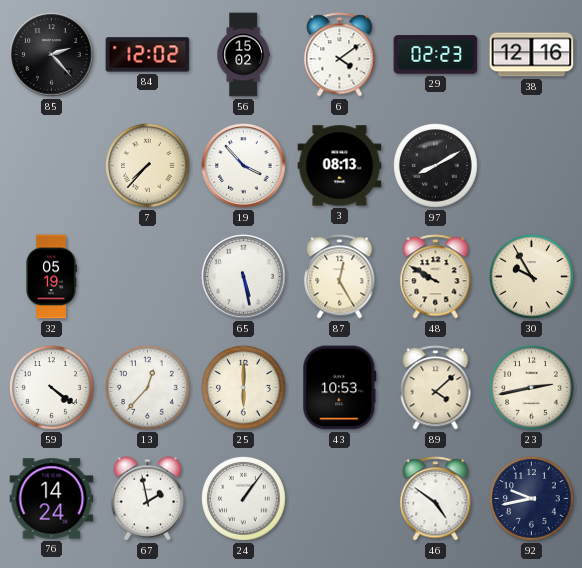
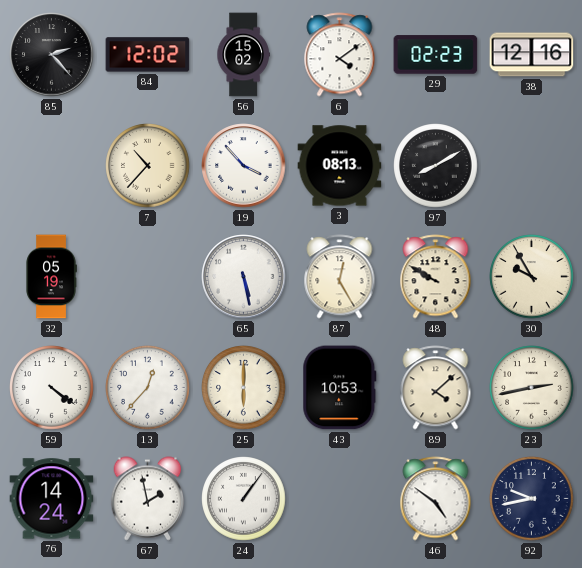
7: 7:37 -> 10:37 (148, 166)
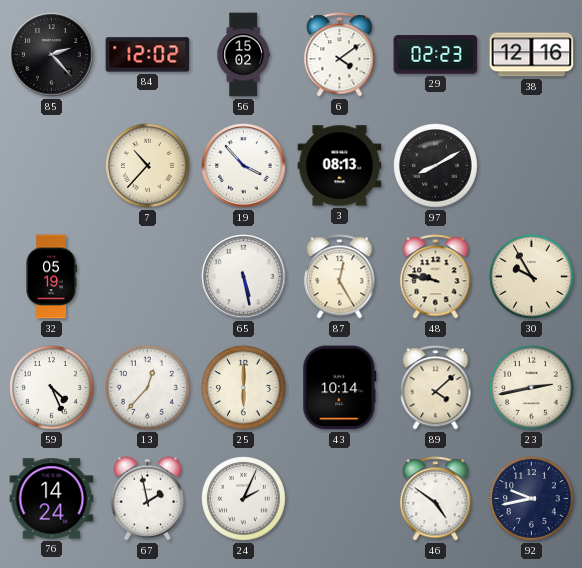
48: 9:50 -> 9:47 (436, 277)
59: 4:21 -> 4:26 (52, 388)
43: 10:53 -> 10:14 (340, 388)
24: 1:06 -> 2:04 (244, 499)
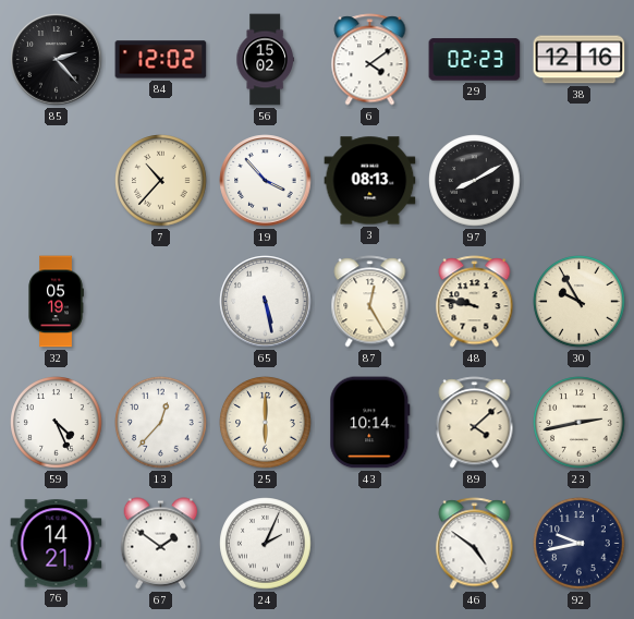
76: 14:24 -> 14:21 (57, 544)
67: 1:58 -> 1:51 (161, 544)
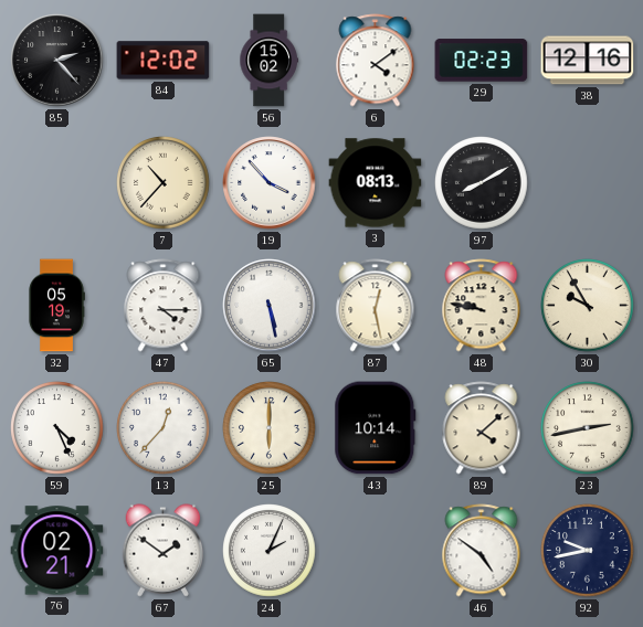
47: none -> 4:15 (164, 306)
87: 12:25 -> 12:28 (376, 306)
76: 14:21 -> 02:21 (57, 551)
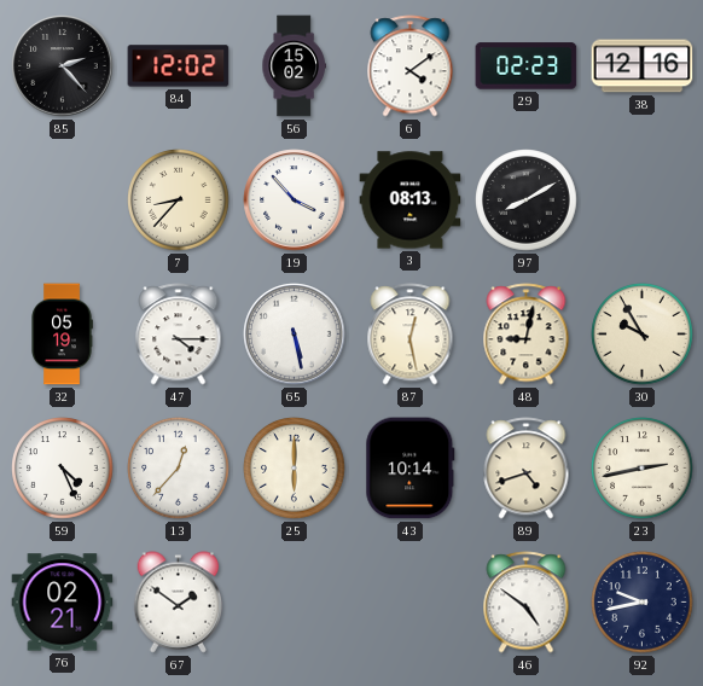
7: 10:37 -> 8:37 (179, 200)
48: 9:47 -> 9:02 (527, 335)
89: 4:08 -> 4:42 (527, 469)
24: 2:04 -> none (270, 551)
